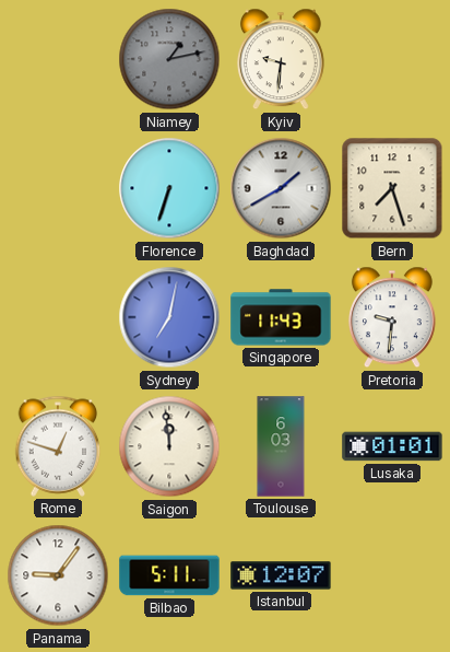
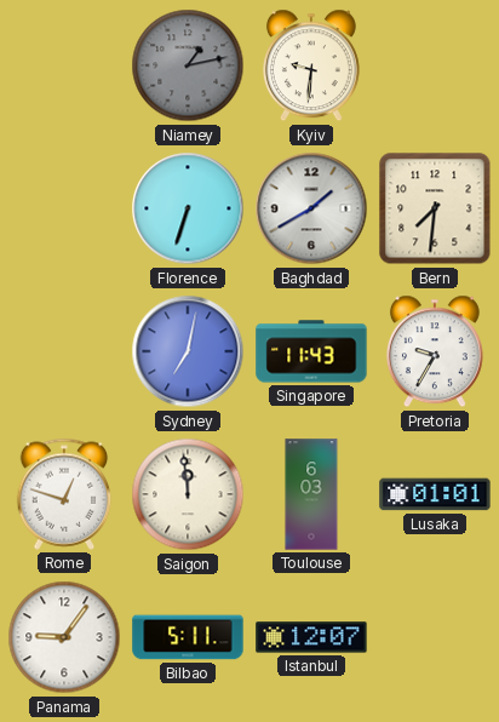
Bern: 7:27 -> 7:31 (435, 208)
Pretoria: 9:31 -> 9:35 (435, 351)
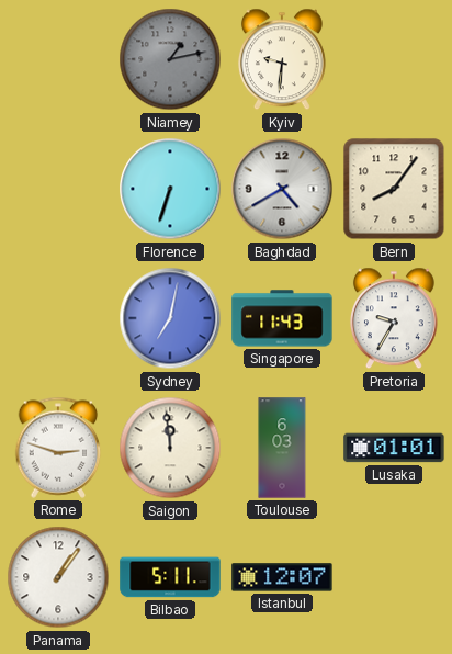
Baghdad: 1:40 -> 4:40 (282, 189)
Bern: 7:31 -> 8:06 (394, 189)
Rome: 12:48 -> 2:48 (58, 448)
Panama: 9:06 -> 1:06 (58, 577)
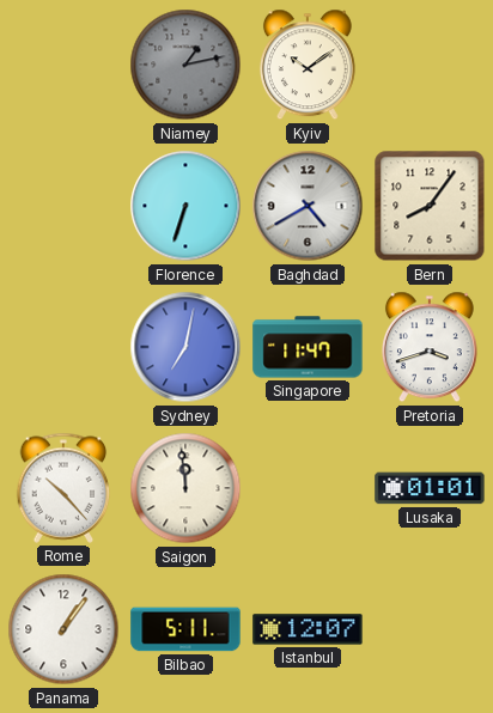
Kyiv: 9:31 -> 10:09 (308, 65)
Singapore: 11:43 -> 11:47 (308, 347)
Pretoria: 9:35 -> 3:42 (430, 347)
Rome: 2:48 -> 10:23 (63, 488)
Toulouse: 6:03 -> none (282, 448)
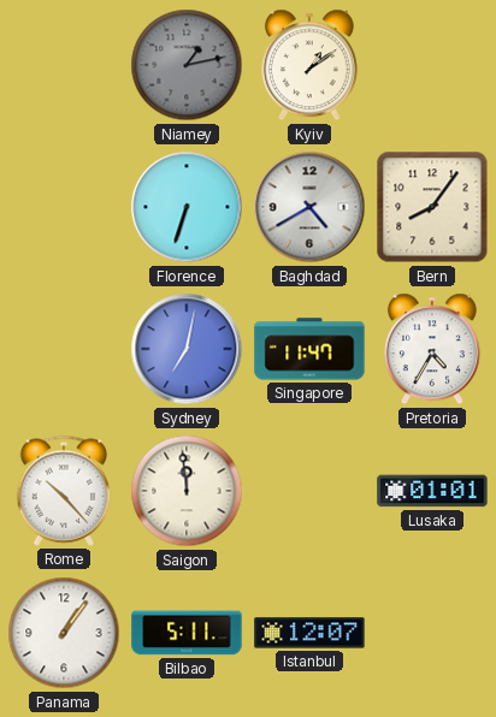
Kyiv: 10:09 -> 1:09 (309, 65)
Pretoria: 3:42 -> 4:35 (432, 349)
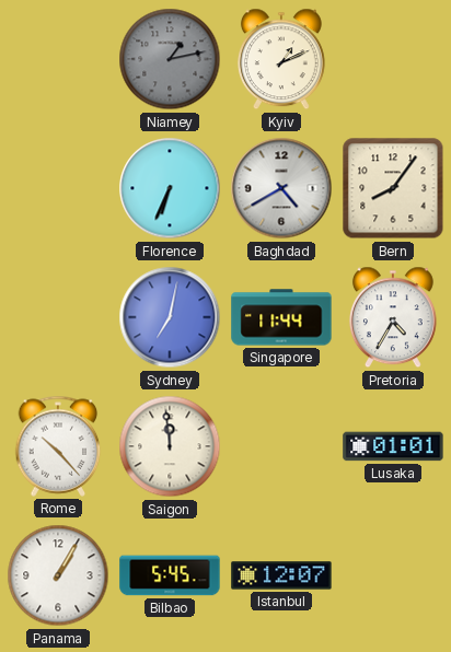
Kyiv: 1:09 -> 1:11 (281, 59)
Florence: 6:33 -> 6:34 (170, 188)
Singapore: 11:47 -> 11:44 (281, 317)
Panama: 1:06 -> 1:05 (58, 575)
Bilbao: 5:11 -> 5:45 (170, 575)
